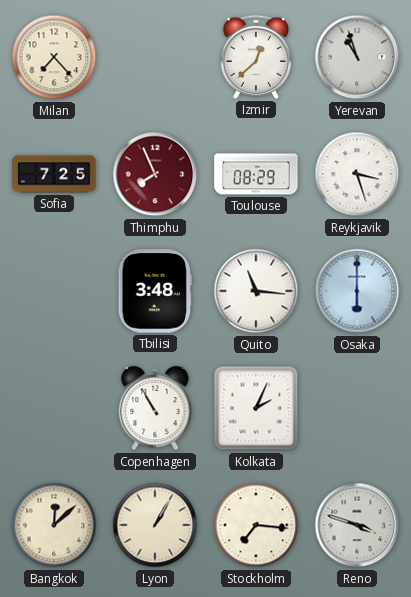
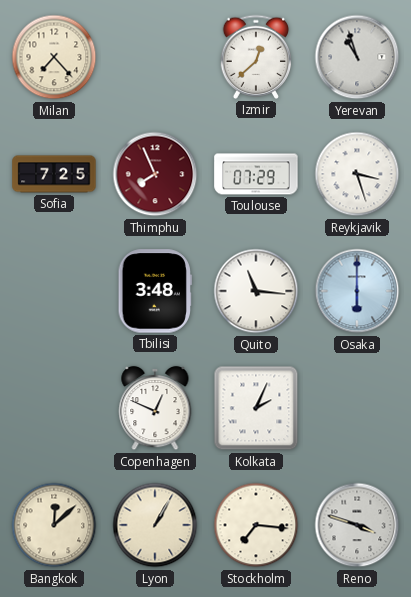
Toulouse: 08:29 -> 07:29 (256, 174)
Copenhagen: 10:55 -> 12:49 (155, 408)
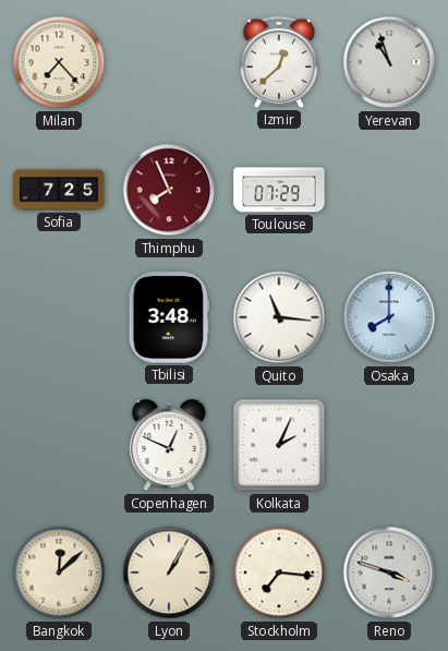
Reykjavik: 3:27 -> none (357, 174)
Osaka: 6:00 -> 8:00 (389, 317)
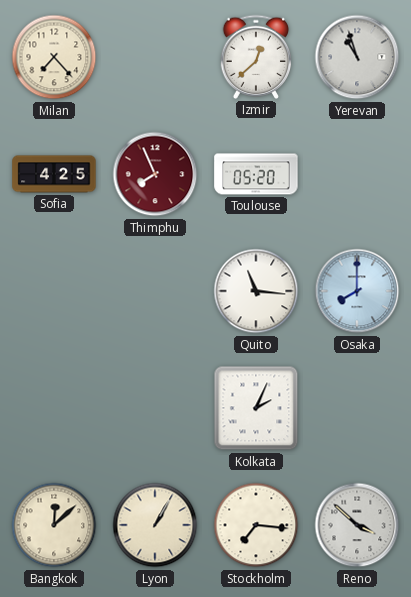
Sofia: 7:25 -> 4:25 (54, 174)
Toulouse: 07:29 -> 05:20 (256, 174)
Tbilisi: 3:48 -> none (169, 317)
Copenhagen: 12:49 -> none (169, 445)
Reno: 3:48 -> 3:52 (357, 525)
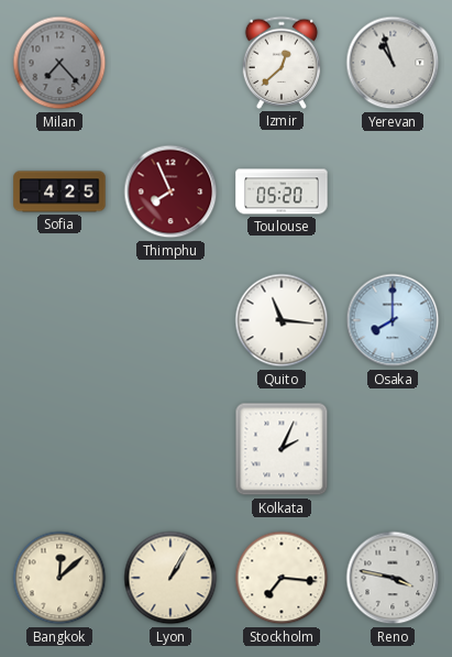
Milan dial: cream -> grey (59, 63)
Reno: 3:52 -> 3:47 (393, 578)
